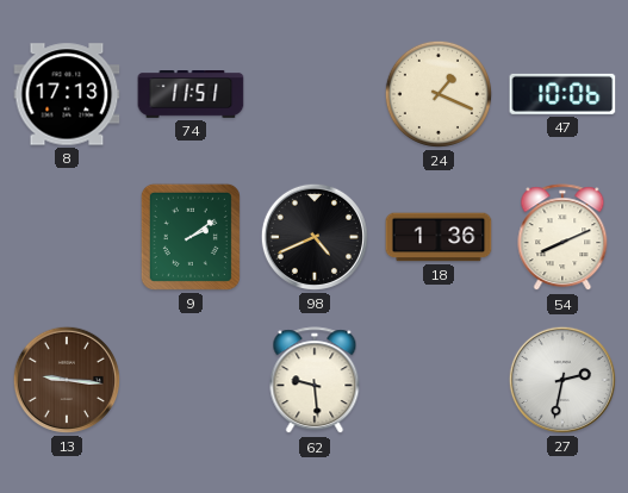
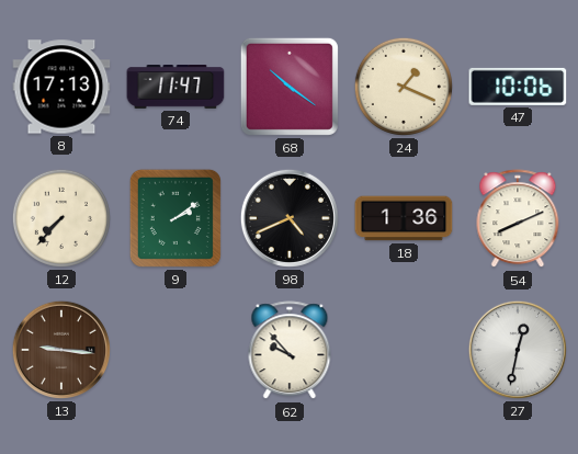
74: 11:51 -> 11:47 (175, 88)
68: none -> 10:21 (290, 87)
12: none -> 7:37 (61, 218)
62: 9:29 -> 9:53 (290, 351)
27: 2:32 -> 12:32 (518, 350)
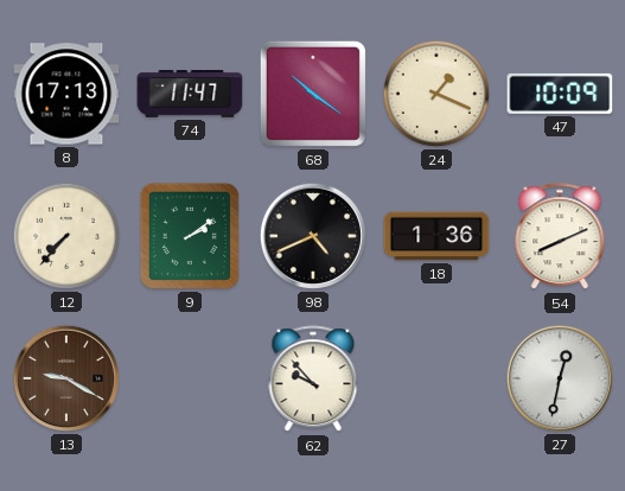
47: 10:06 -> 10:09 (560, 94)
13: 9:16 -> 9:20 (66, 378)
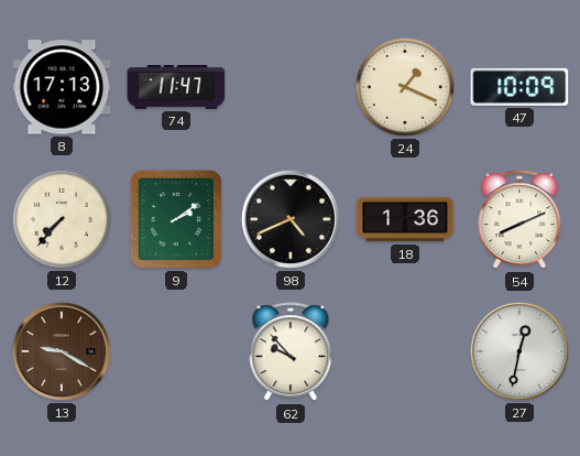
68: 10:21 -> none (313, 94)
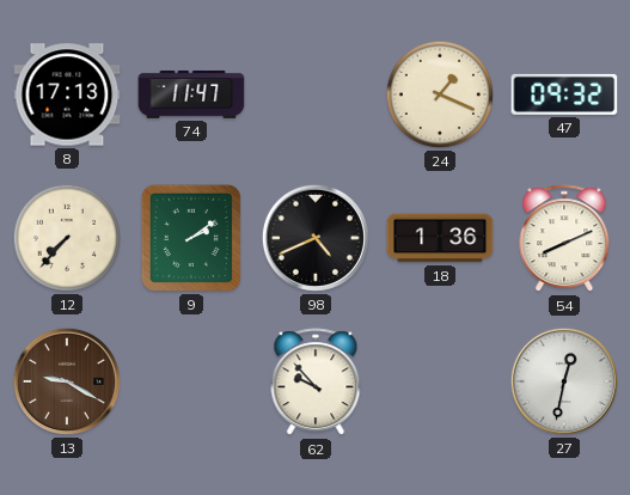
47: 10:09 -> 09:32 (564, 94)
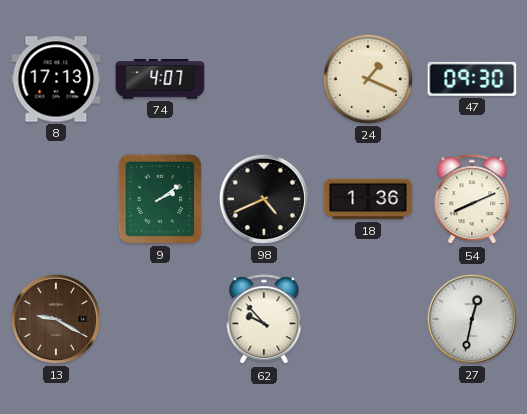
74: 11:47 -> 4:07 (160, 80)
47: 09:32 -> 09:30 (472, 79)
12: 7:37 -> none (67, 238)
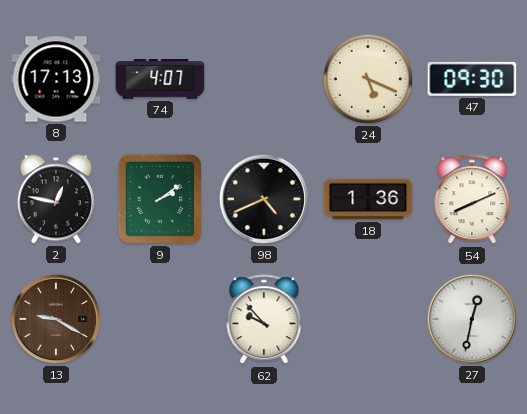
24: 1:19 -> 5:19 (368, 79)
2: none -> 12:47 (56, 199)
